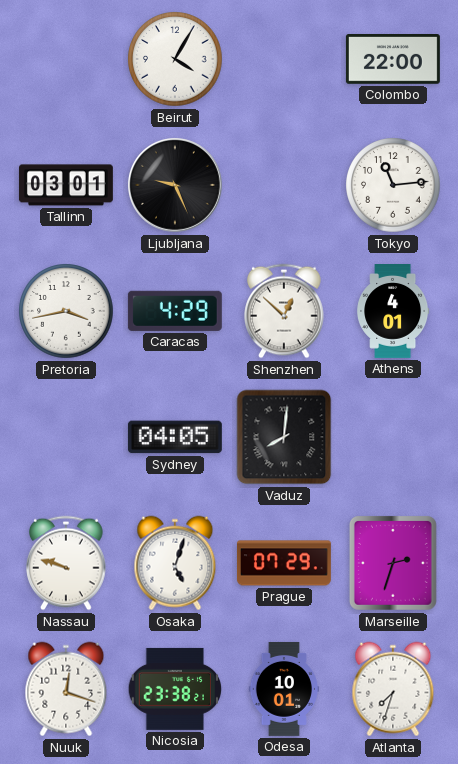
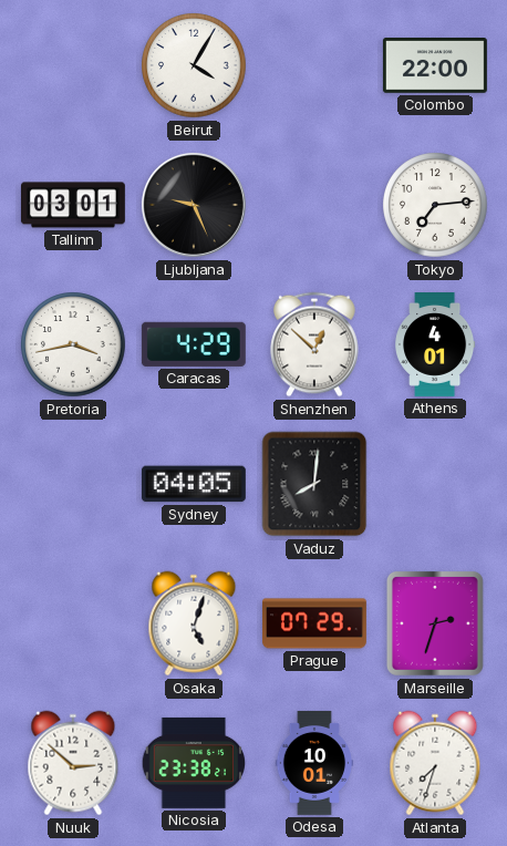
Tokyo: 11:14 -> 7:14 (435, 205)
Nassau: 9:48 -> none (66, 563)
Nuuk: 12:18 -> 2:52 (73, 763)
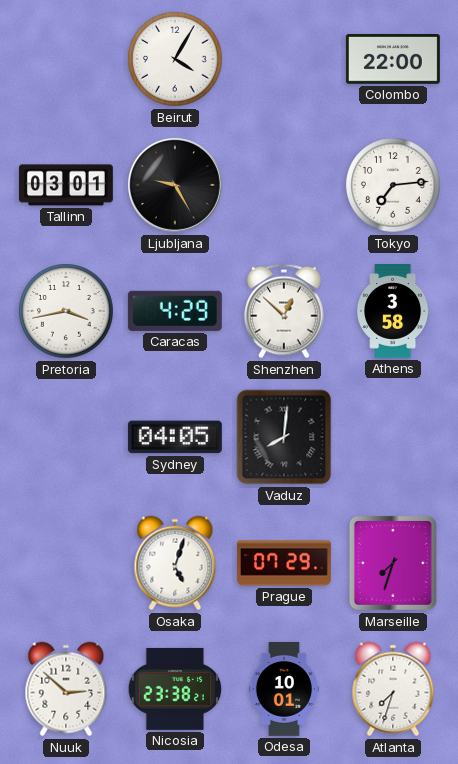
Ljubljana: 9:26 -> 9:25 (175, 185)
Athens: 4:01 -> 3:58 (394, 312)
Marseille: 2:33 -> 7:33 (393, 563)
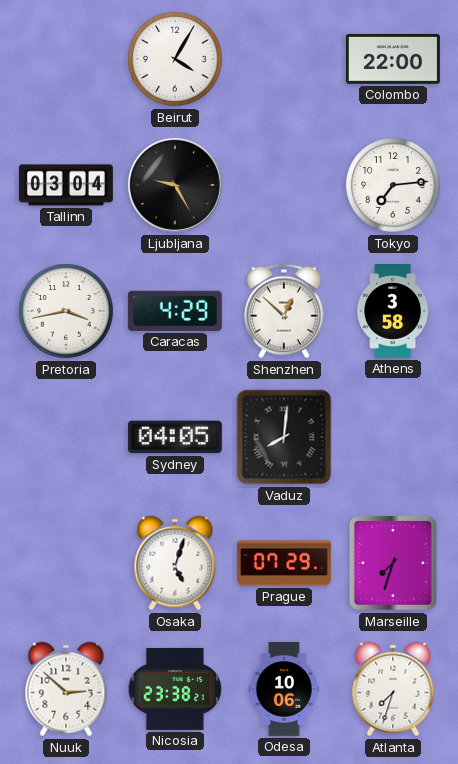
Tallinn: 03:01 -> 03:04 (66, 185)
Odesa: 10:01 -> 10:06 (283, 689)
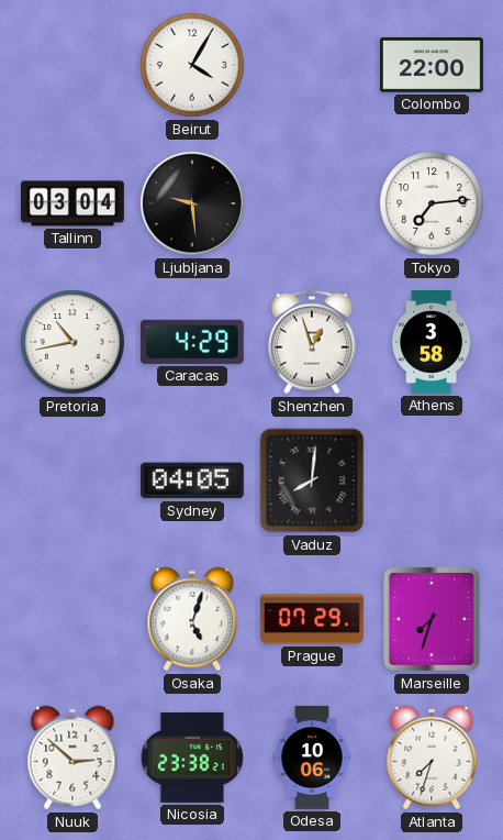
Ljubljana: 9:25 -> 9:29 (192, 203)
Pretoria: 3:43 -> 10:43 (72, 342)
Shenzhen: 12:52 -> 12:57 (312, 342)
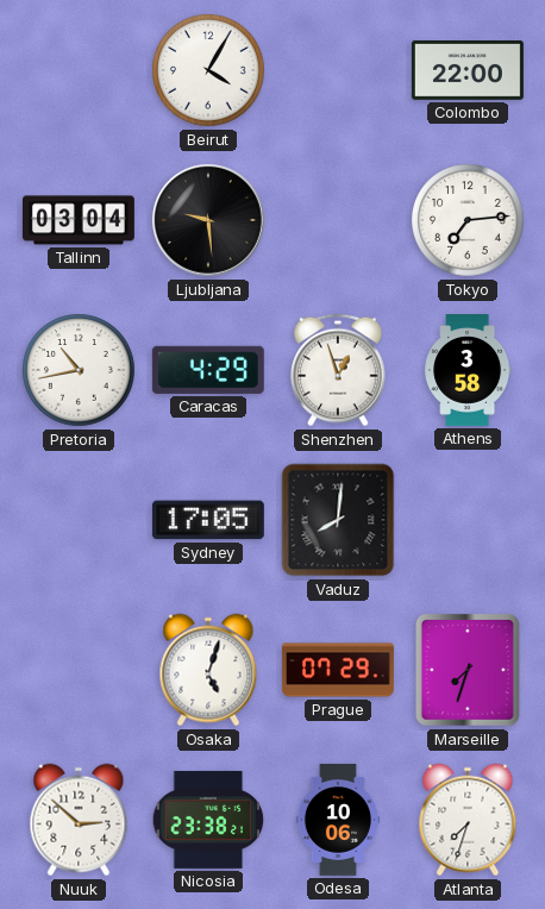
Sydney: 04:05 -> 17:05 (208, 520)
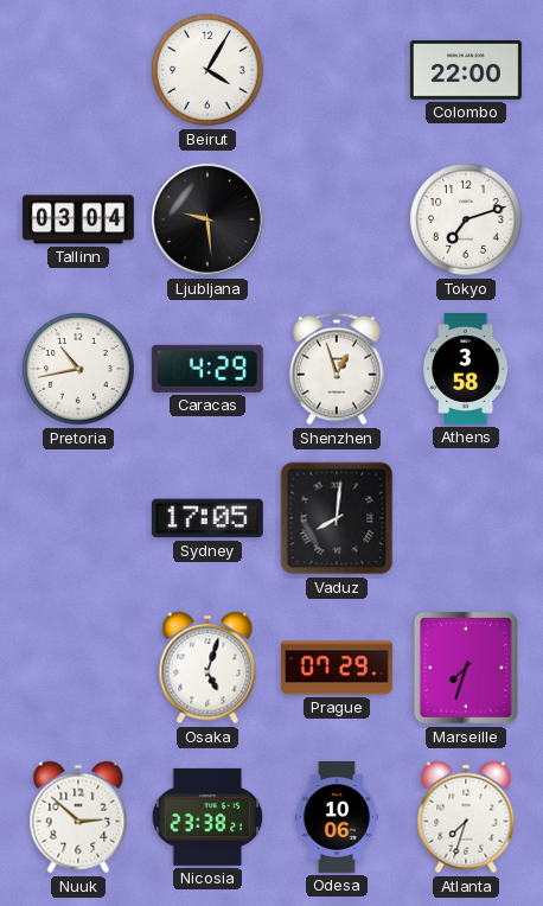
Tokyo: 7:14 -> 7:12 (466, 219)
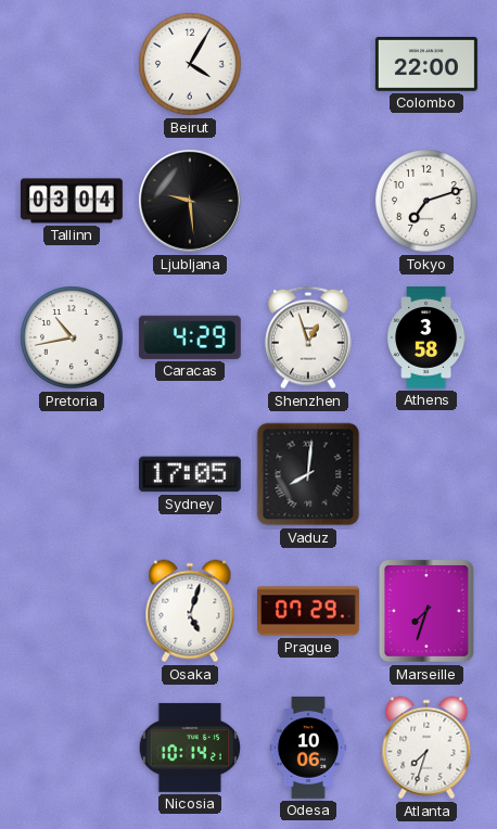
Nuuk: 2:52 -> none (78, 817)
Nicosia: 23:38 -> 10:14 (190, 748)
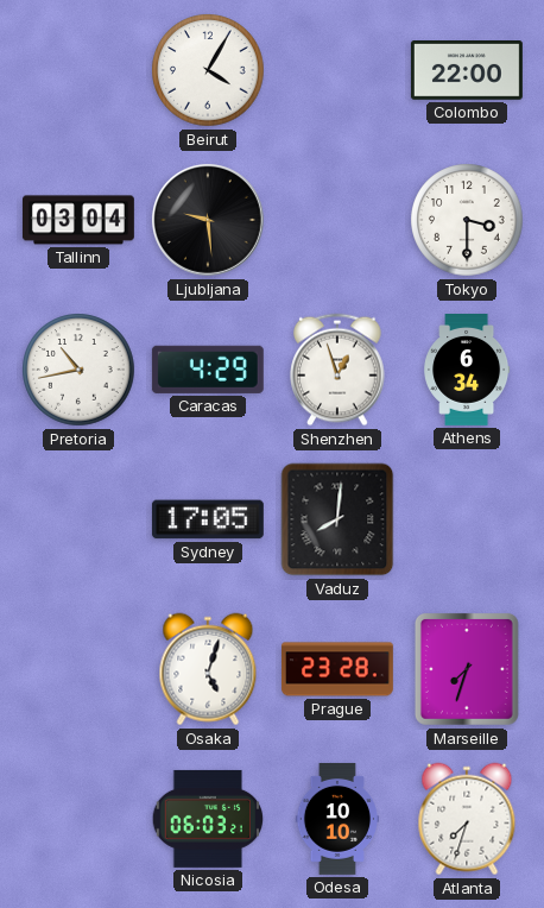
Tokyo: 7:12 -> 3:30 (467, 220)
Athens: 3:58 -> 6:34 (468, 371)
Prague: 07:29 -> 23:28 (337, 669)
Nicosia: 10:14 -> 06:03 (208, 819)
Odesa: 10:06 -> 10:10 (336, 819)
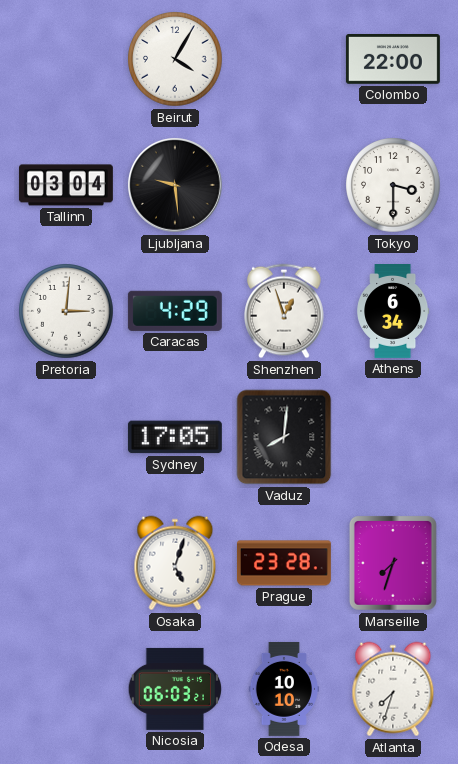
Pretoria: 10:43 -> 3:01 (66, 311)
